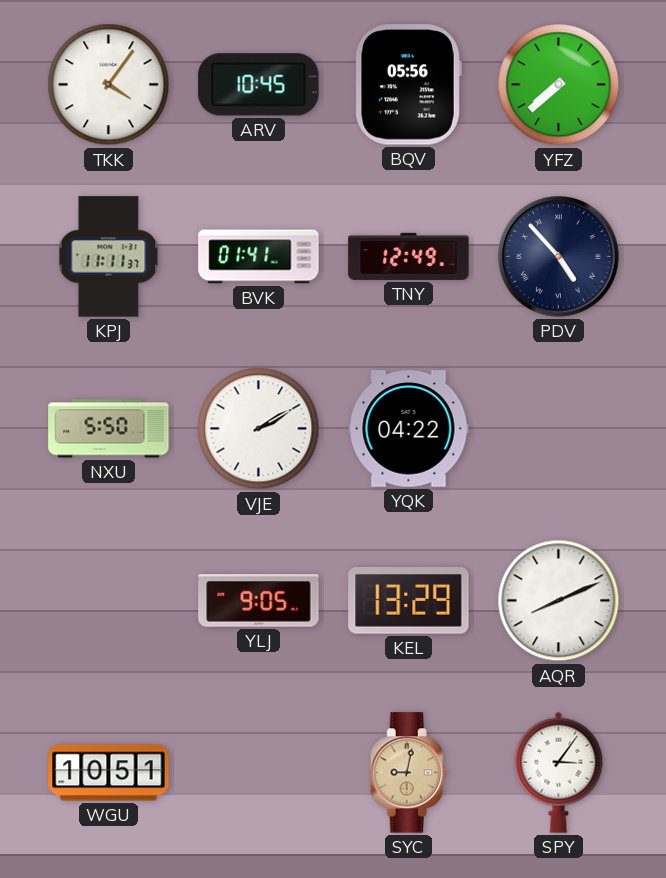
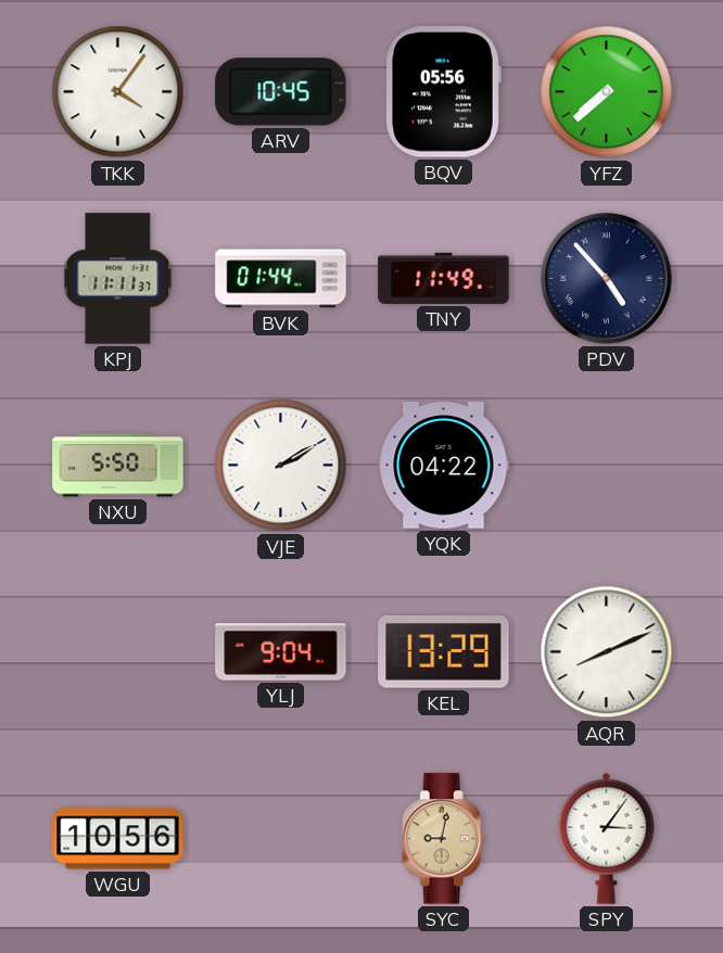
BVK: 01:41 -> 01:44 (281, 279)
TNY: 12:49 -> 11:49 (444, 278)
YLJ: 9:05 -> 9:04 (281, 652)
WGU: 10:51 -> 10:56 (118, 839)
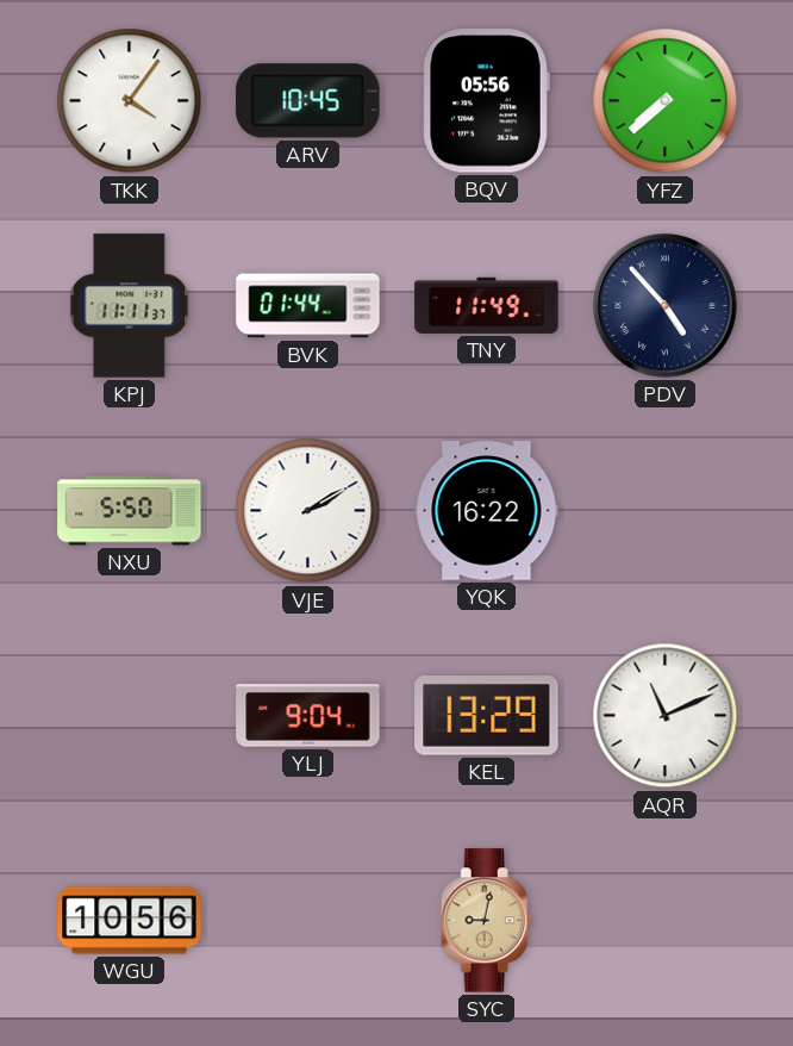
YQK: 04:22 -> 16:22 (487, 511)
AQR: 8:11 -> 11:11 (666, 716)
SPY: 3:06 -> none (607, 838)
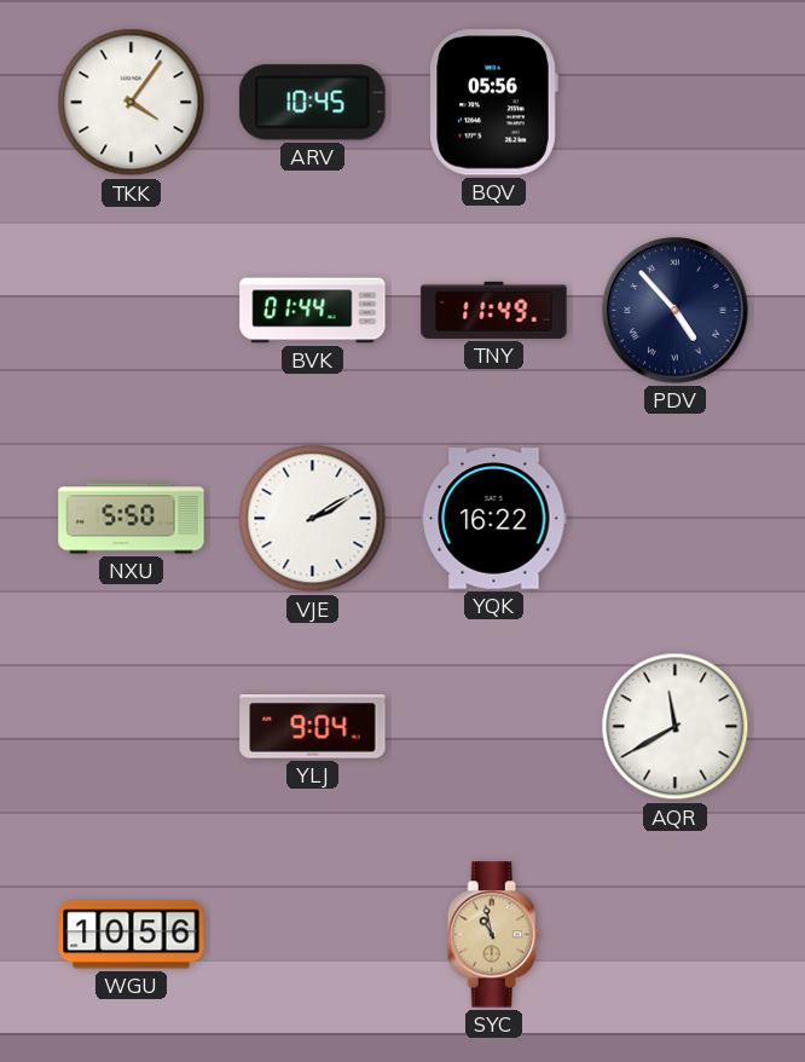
YFZ: 7:38 -> none (666, 101)
KPJ: 11:11 -> none (130, 306)
KEL: 13:29 -> none (487, 716)
AQR: 11:11 -> 11:40 (676, 727)
SYC: 9:02 -> 10:58 (493, 935)
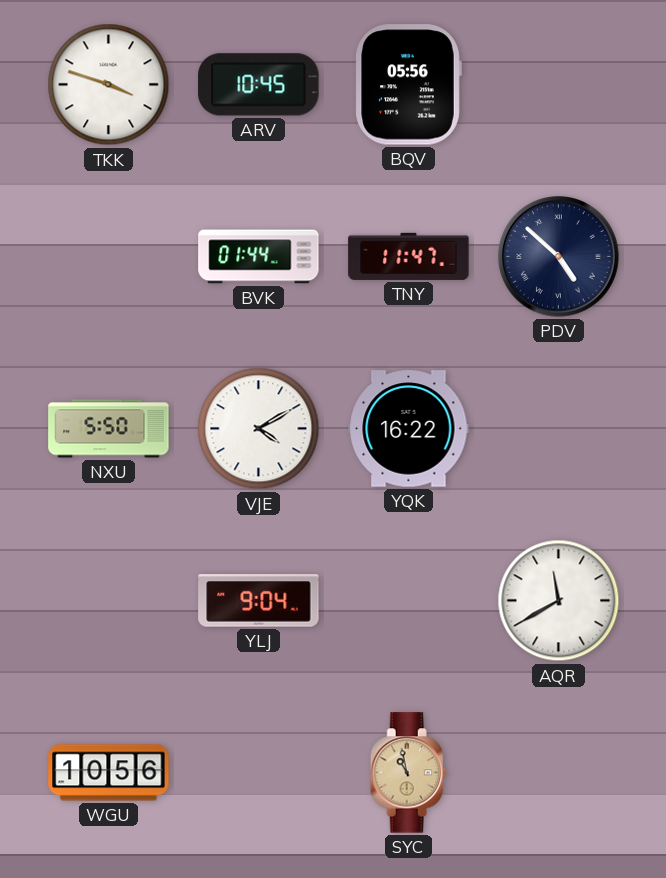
TKK: 4:06 -> 3:48 (109, 85)
TNY: 11:49 -> 11:47 (409, 256)
PDV: 4:53 -> 4:52 (559, 257)
VJE: 2:10 -> 4:10 (259, 429)
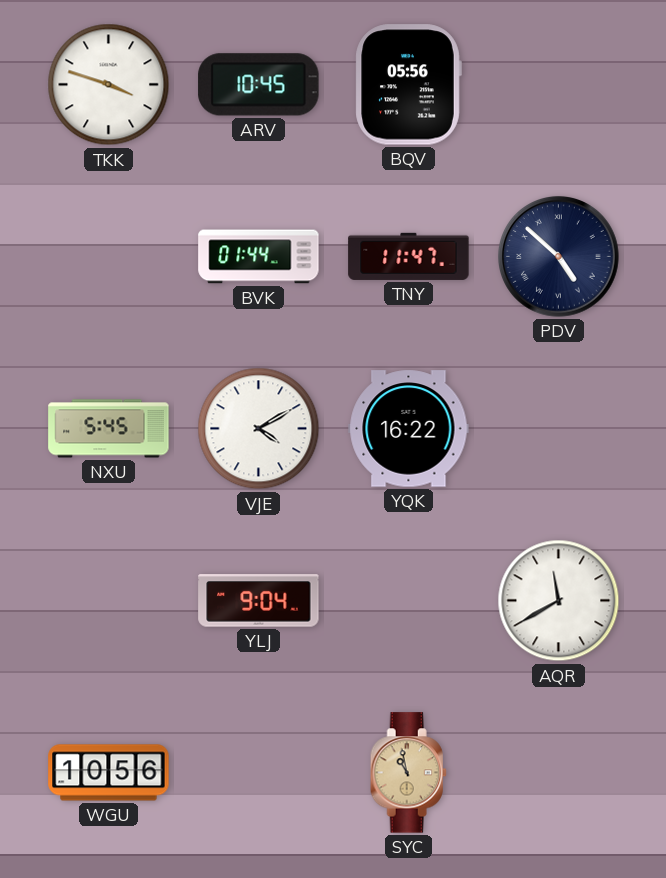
NXU: 5:50 -> 5:45 (109, 429)
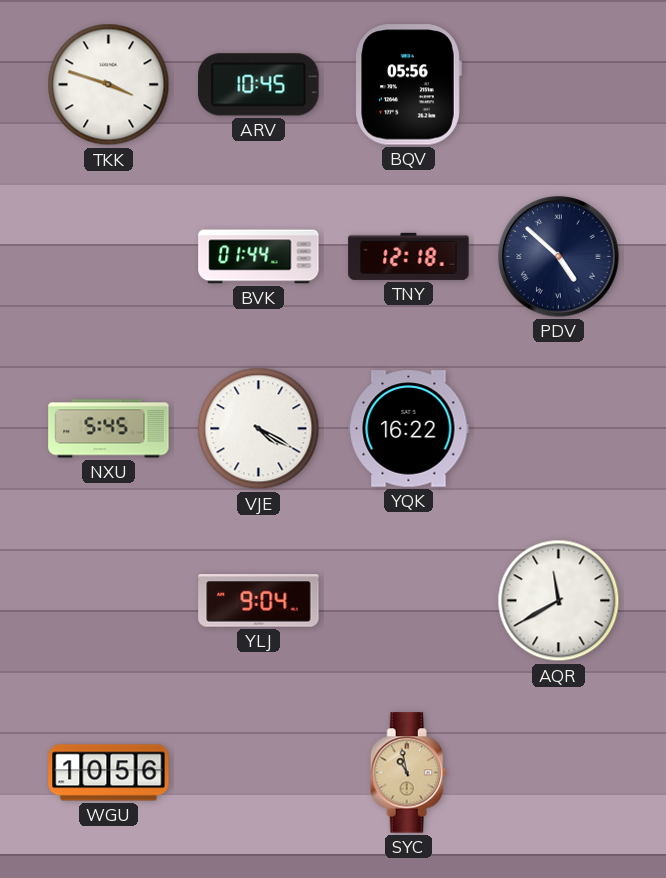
TNY: 11:47 -> 12:18 (409, 256)
VJE: 4:10 -> 4:20 (259, 429)
